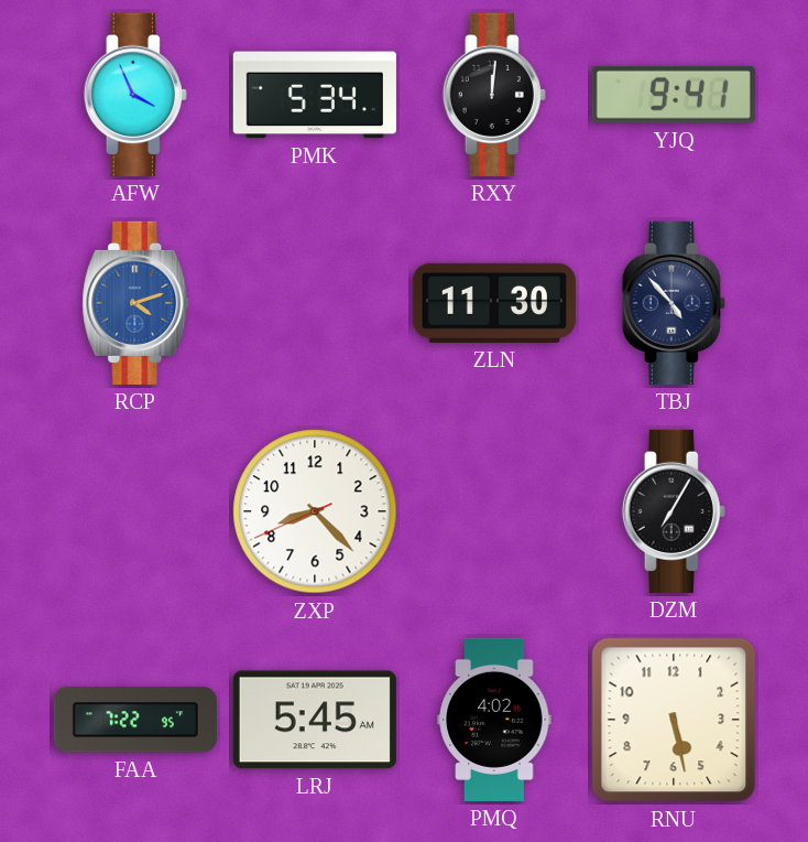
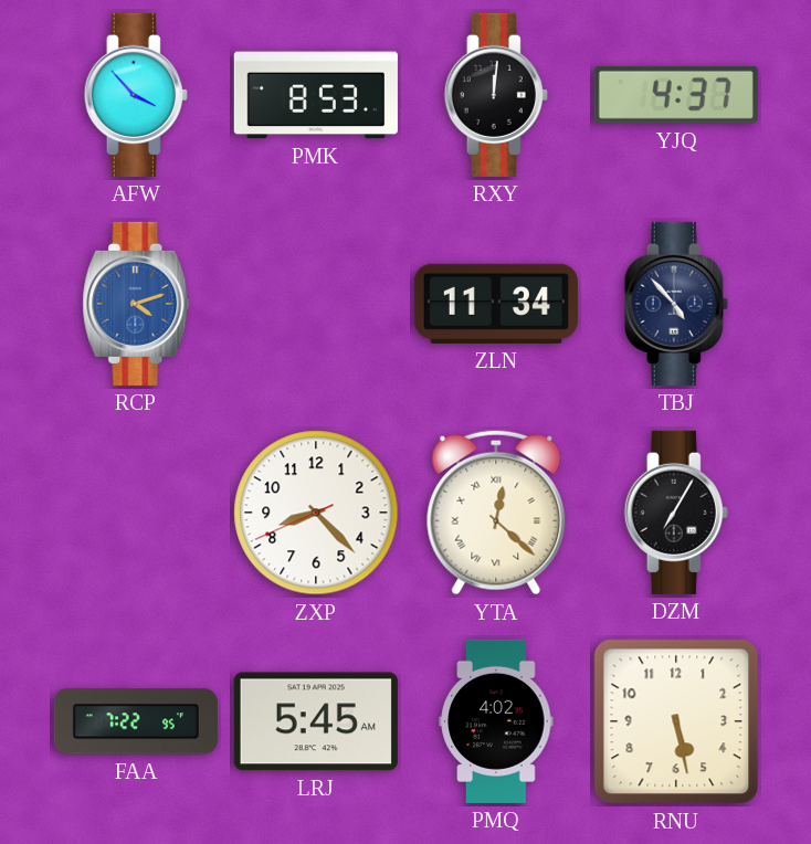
AFW: 3:56 -> 3:53 (136, 95)
PMK: 5:34 -> 8:53 (316, 95)
YJQ: 9:41 -> 4:37 (676, 95)
ZLN: 11:30 -> 11:34 (496, 304)
YTA: none -> 12:22 (496, 513)
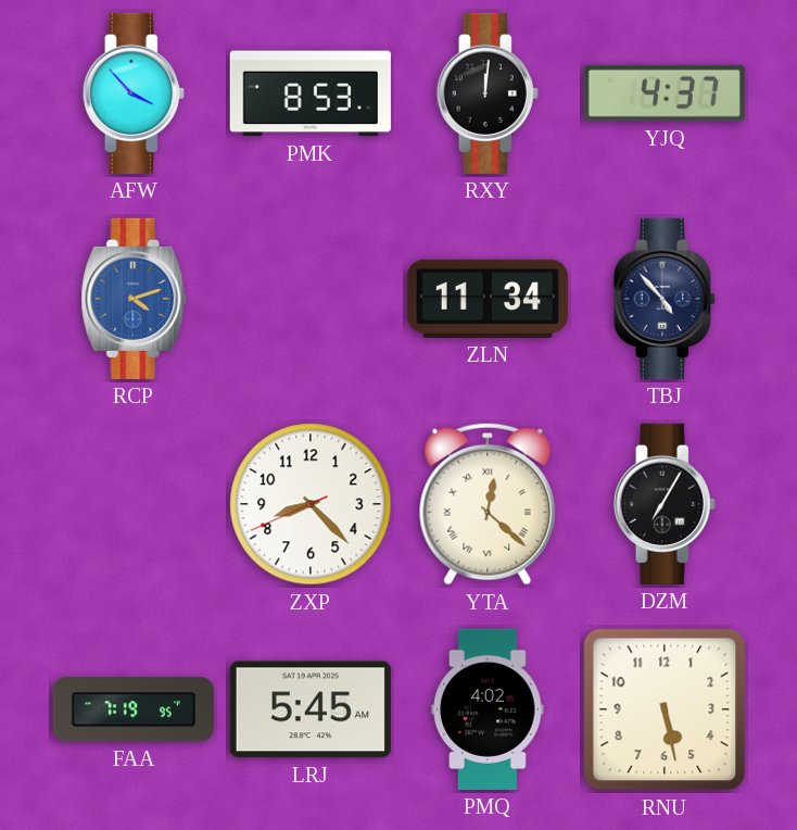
FAA: 7:22 -> 7:19 (134, 709)
